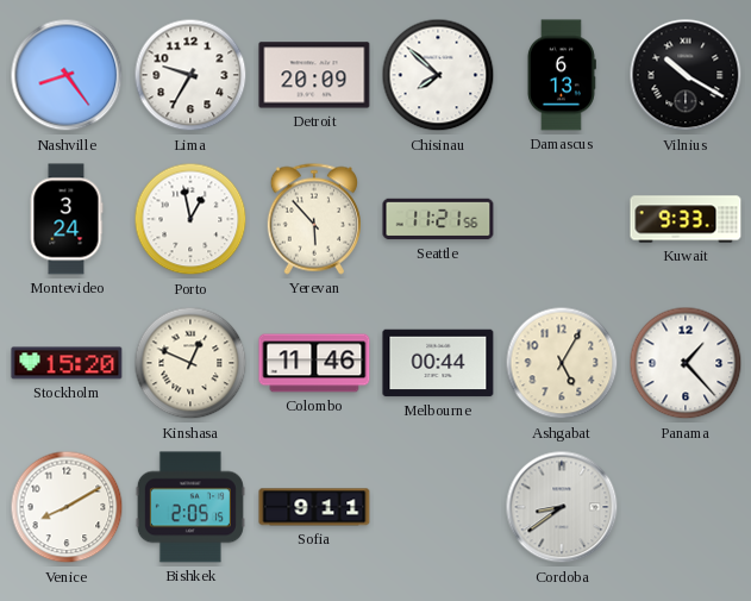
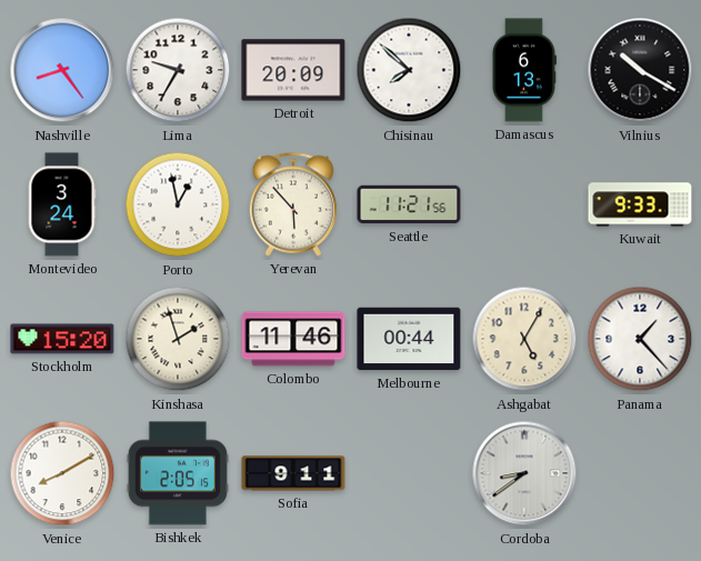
Kinshasa: 12:49 -> 1:57 (178, 339)
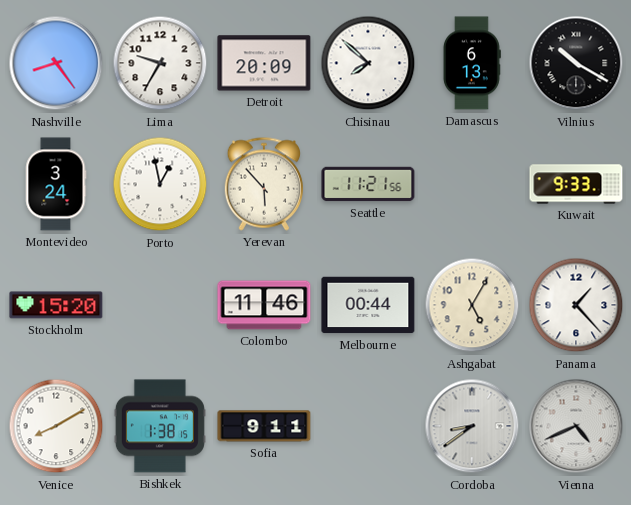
Kinshasa: 1:57 -> none (178, 339)
Bishkek: 2:05 -> 1:38 (160, 426)
Vienna: none -> 4:41 (576, 426)
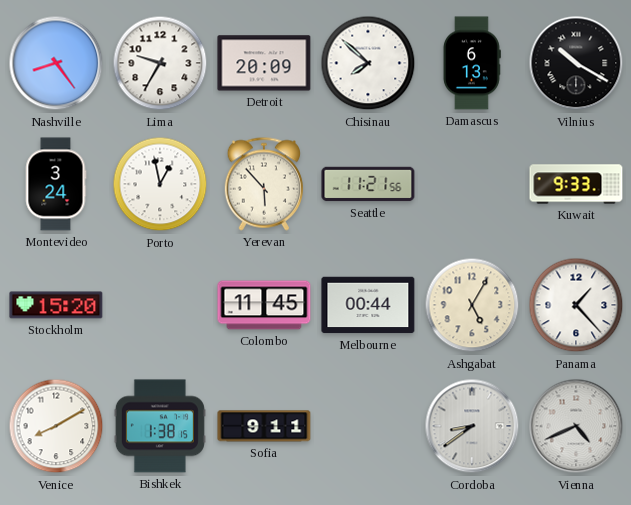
Colombo: 11:46 -> 11:45 (264, 305)
